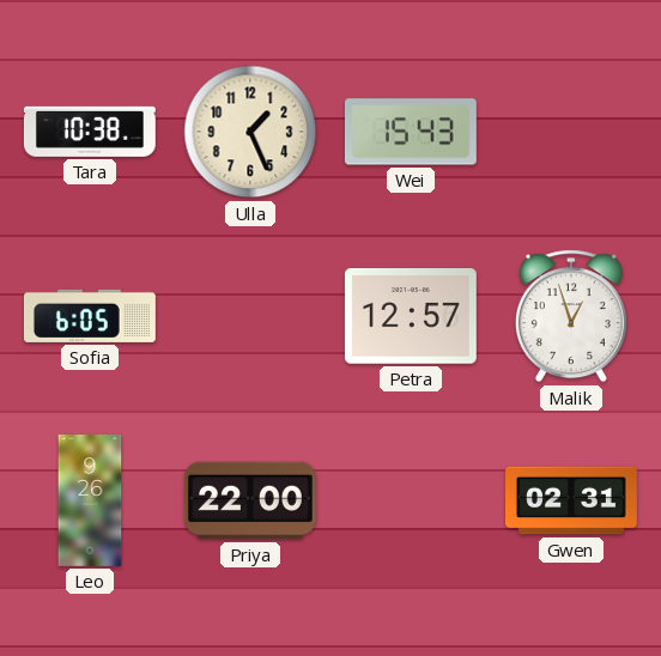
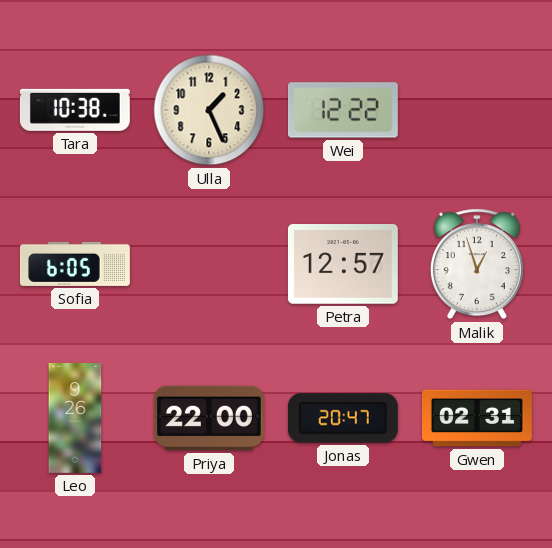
Wei: 15:43 -> 12:22 (343, 110)
Jonas: none -> 20:47 (343, 418)
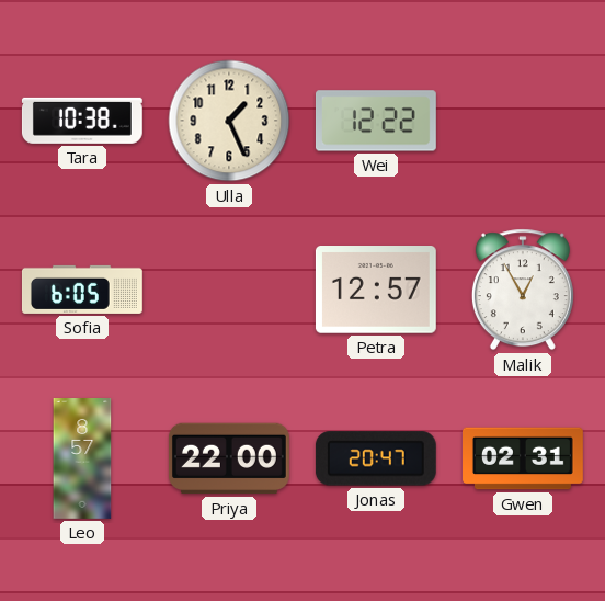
Malik: 12:57 -> 12:55 (523, 290)
Leo: 9:26 -> 8:57 (82, 460)
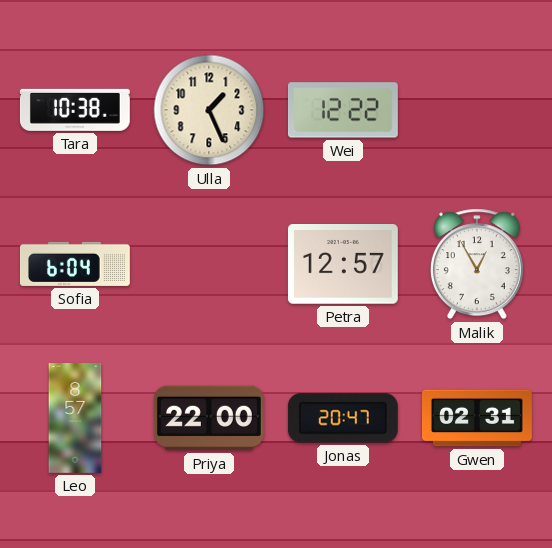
Sofia: 6:05 -> 6:04 (75, 264)
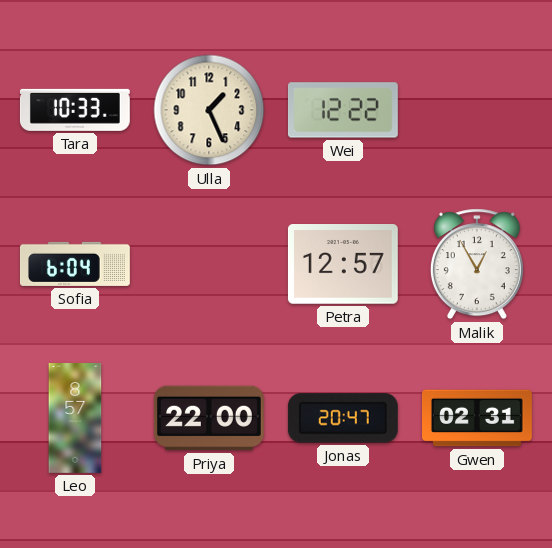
Tara: 10:38 -> 10:33 (75, 110)
